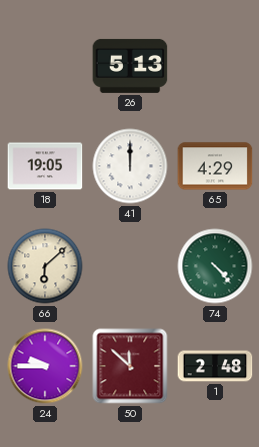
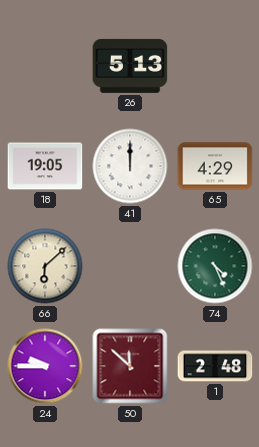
74: 4:23 -> 4:26 (215, 266)
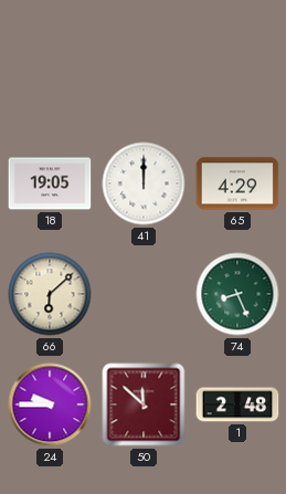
26: 5:13 -> none (130, 66)
74: 4:26 -> 8:26 (237, 294)
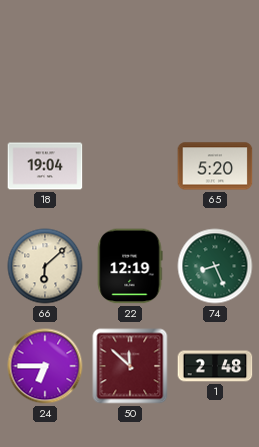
18: 19:05 -> 19:04 (45, 166)
41: 12:00 -> none (144, 183)
65: 4:29 -> 5:20 (215, 166)
22: none -> 12:19 (130, 266)
24: 9:45 -> 6:45 (45, 366)
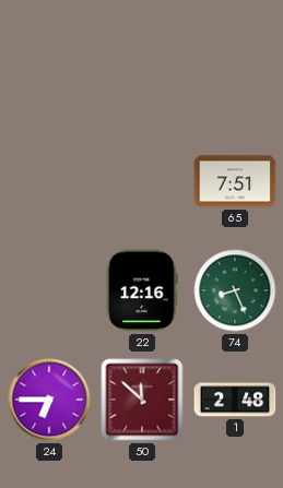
18: 19:04 -> none (45, 166)
65: 5:20 -> 7:51 (235, 181)
66: 6:08 -> none (45, 266)
22: 12:19 -> 12:16 (142, 290)
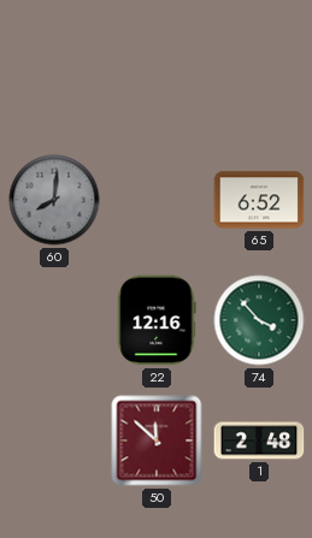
60: none -> 8:01 (54, 200)
65: 7:51 -> 6:52 (259, 200)
74: 8:26 -> 3:53 (259, 320)
24: 6:45 -> none (49, 400)
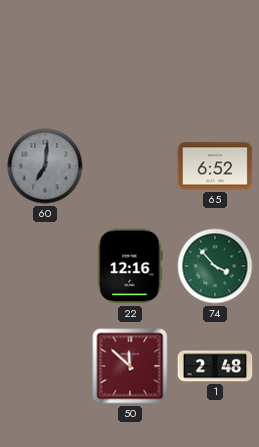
60: 8:01 -> 7:01 (45, 166)
